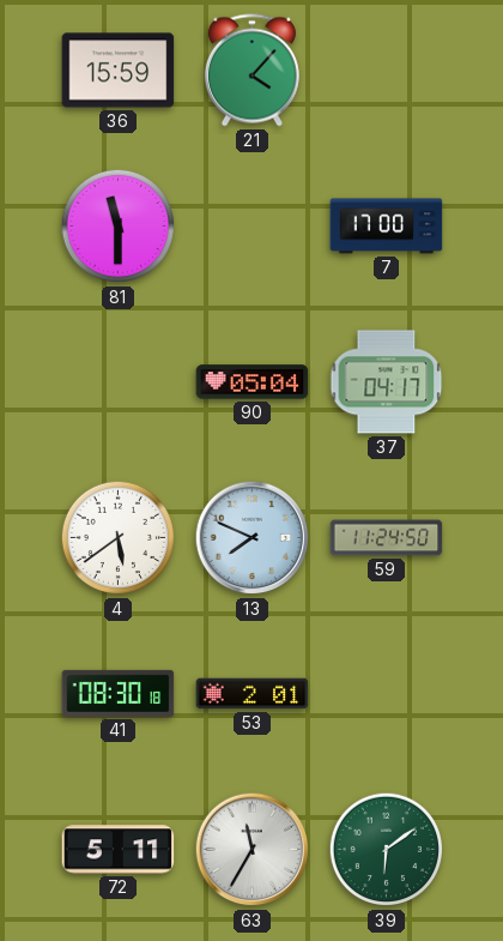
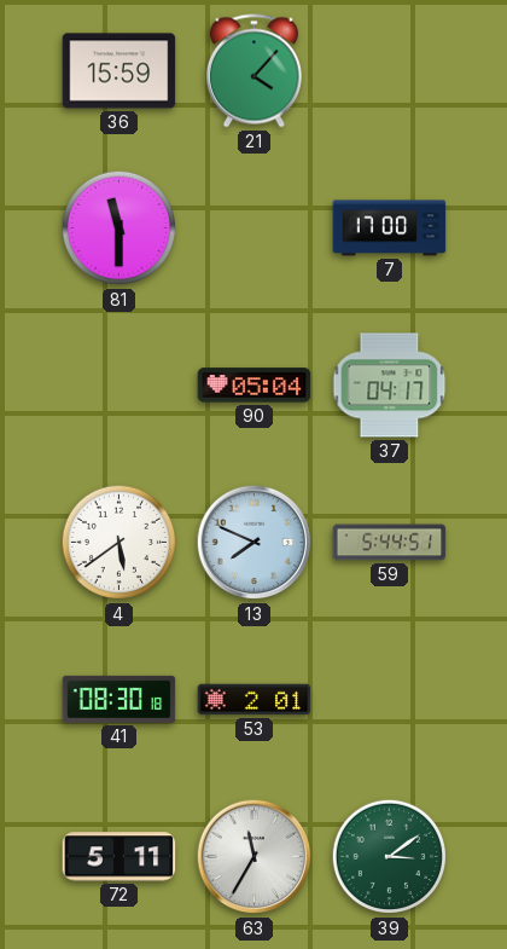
59: 11:24 -> 5:44 (390, 543)
39: 6:09 -> 3:09 (390, 857)
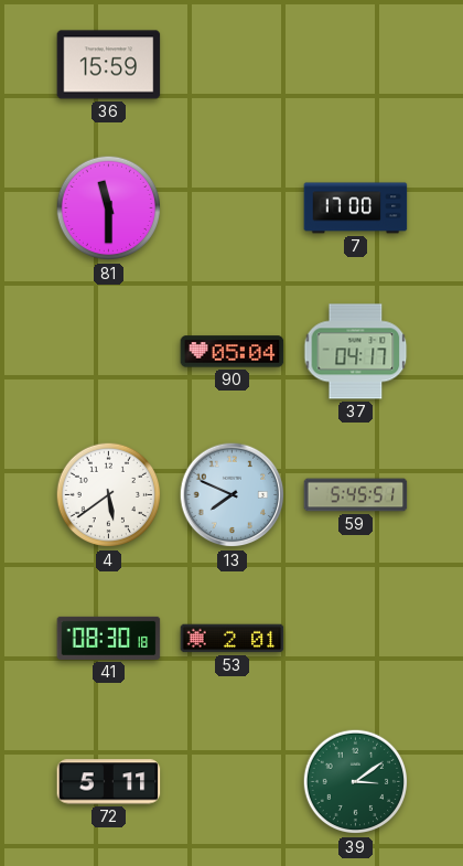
21: 4:07 -> none (253, 71)
59: 5:44 -> 5:45 (356, 495)
63: 11:35 -> none (255, 857)
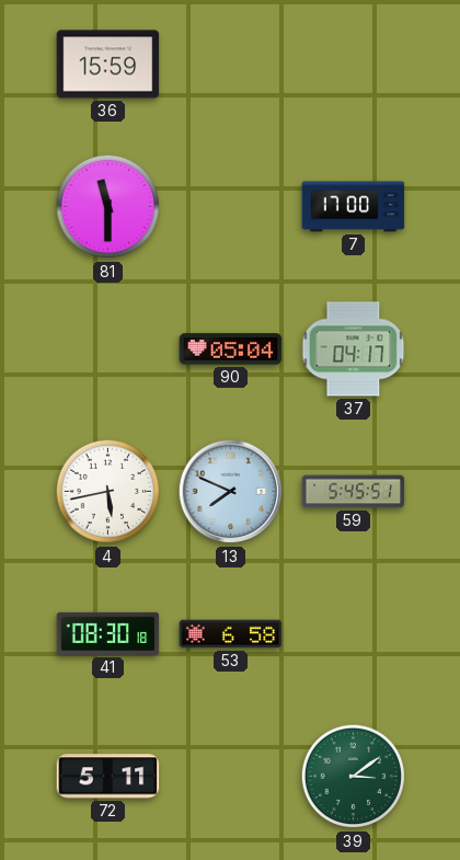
4: 5:39 -> 5:43 (108, 492)
53: 2:01 -> 6:58 (231, 634)
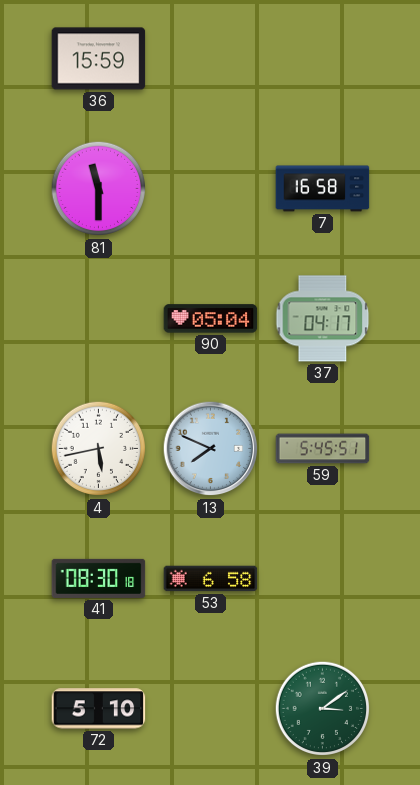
7: 17:00 -> 16:58 (323, 189)
72: 5:11 -> 5:10 (99, 709)
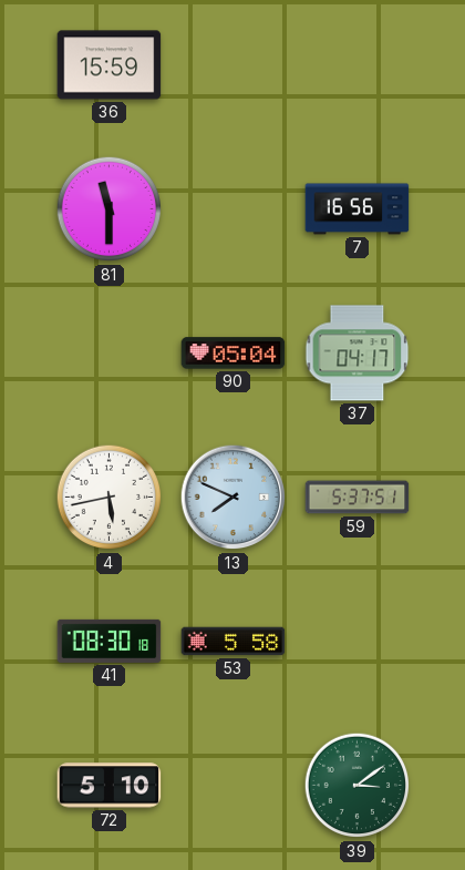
7: 16:58 -> 16:56 (358, 209)
59: 5:45 -> 5:37 (358, 498)
53: 6:58 -> 5:58 (234, 642)
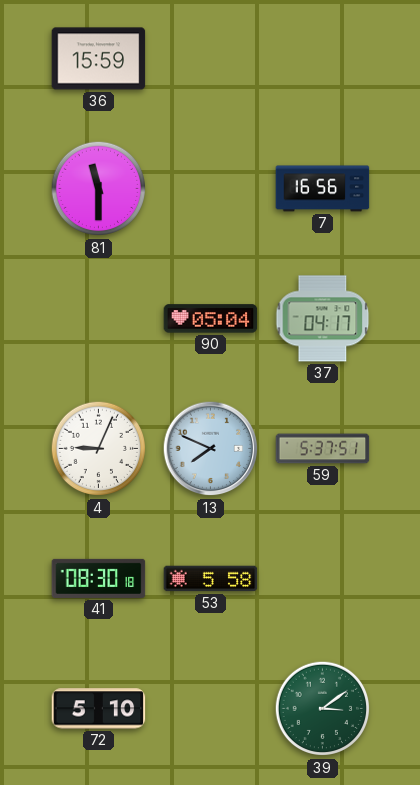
4: 5:43 -> 9:04 (99, 449)
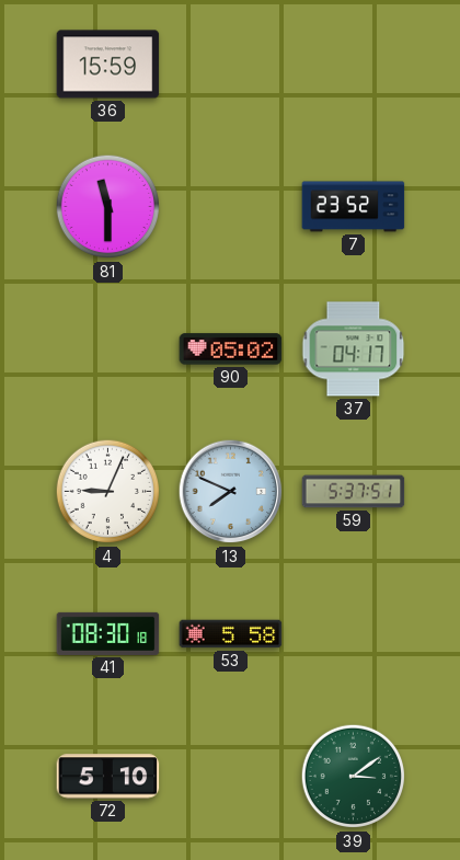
7: 16:56 -> 23:52 (354, 207)
90: 05:04 -> 05:02 (231, 349)
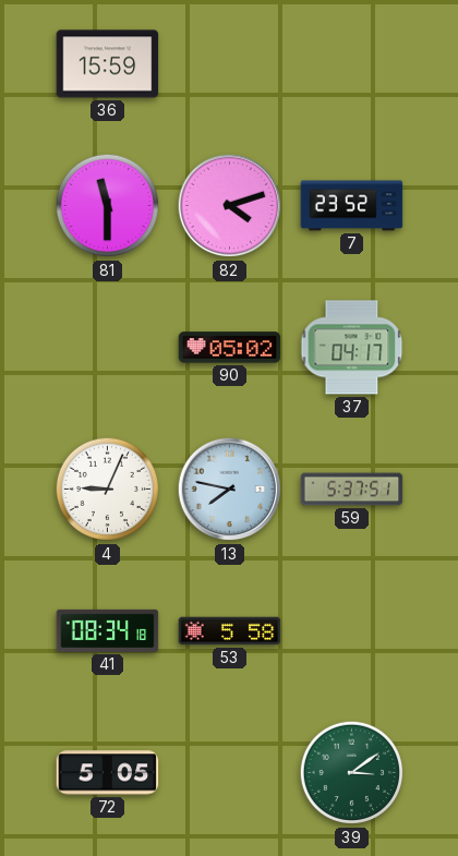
82: none -> 4:12 (230, 206)
13: 7:49 -> 7:47 (230, 490)
41: 08:30 -> 08:34 (108, 630)
72: 5:10 -> 5:05 (108, 773)
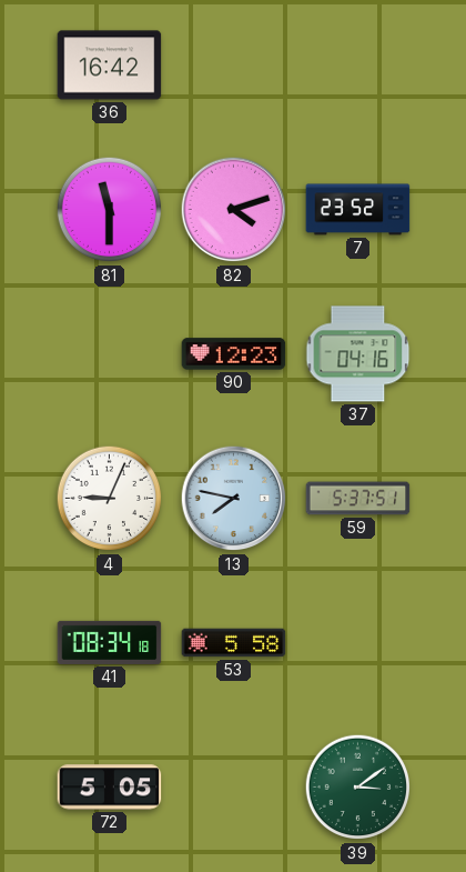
36: 15:59 -> 16:42 (110, 66)
90: 05:02 -> 12:23 (234, 354)
37: 04:17 -> 04:16 (358, 354)
